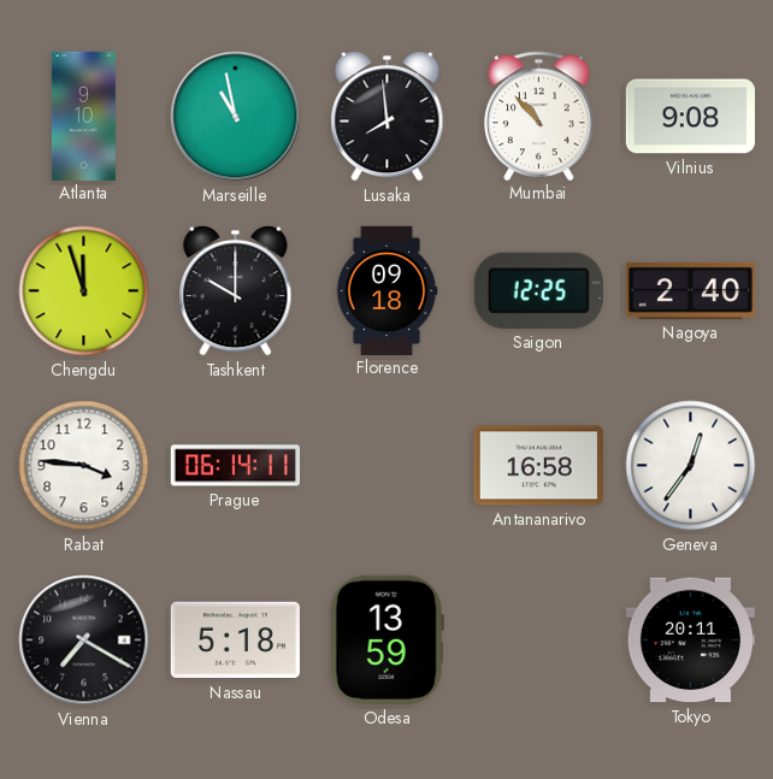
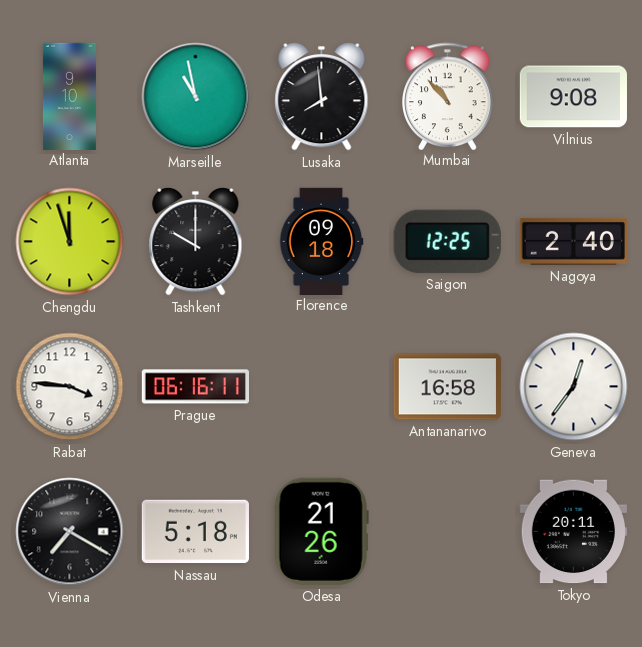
Prague: 06:14 -> 06:16 (195, 387)
Odesa: 13:59 -> 21:26 (321, 531)
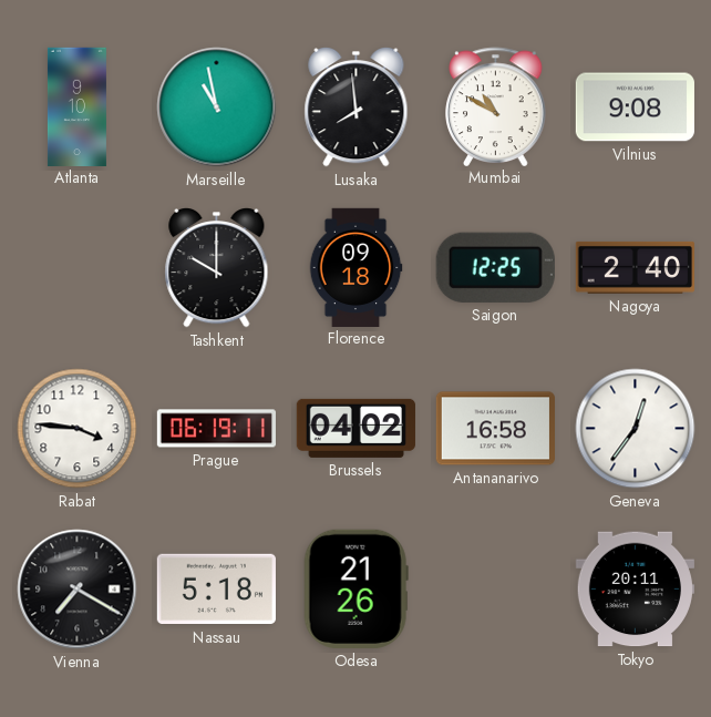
Mumbai: 10:53 -> 10:50 (496, 106)
Chengdu: 11:57 -> none (70, 242)
Prague: 06:16 -> 06:19 (216, 429)
Brussels: none -> 04:02 (355, 428)
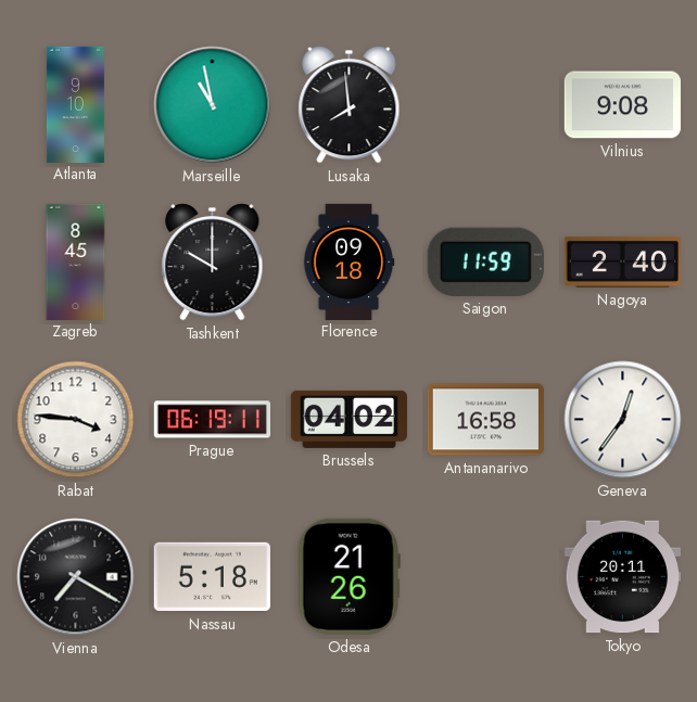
Mumbai: 10:50 -> none (496, 106)
Zagreb: none -> 8:45 (76, 261)
Saigon: 12:25 -> 11:59 (485, 261)
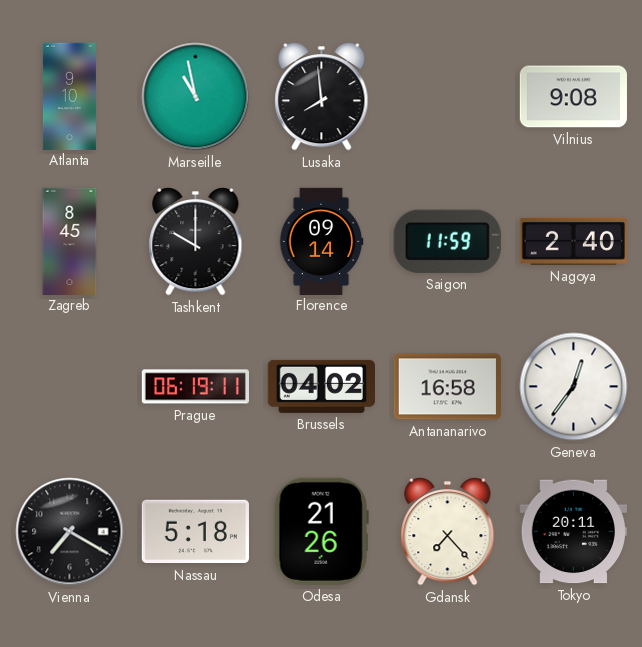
Florence: 09:18 -> 09:14 (321, 241)
Rabat: 3:46 -> none (76, 420)
Gdansk: none -> 7:23 (448, 531)
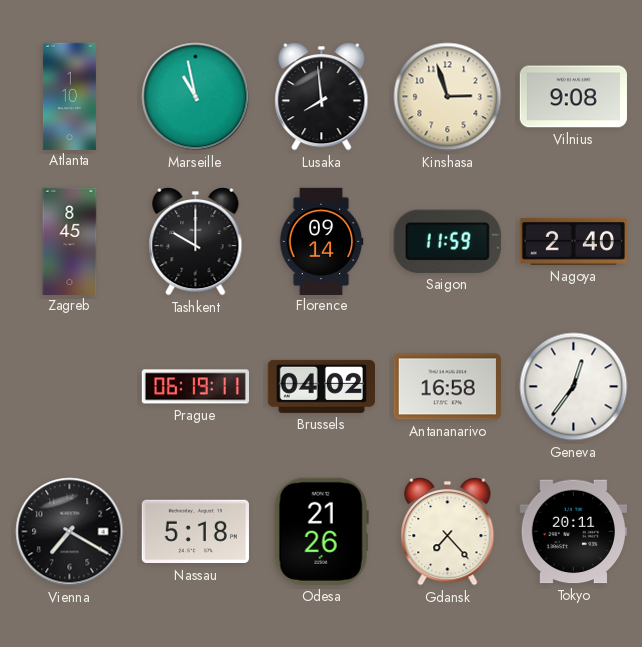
Atlanta: 9:10 -> 1:10 (69, 96)
Kinshasa: none -> 2:57 (448, 97)
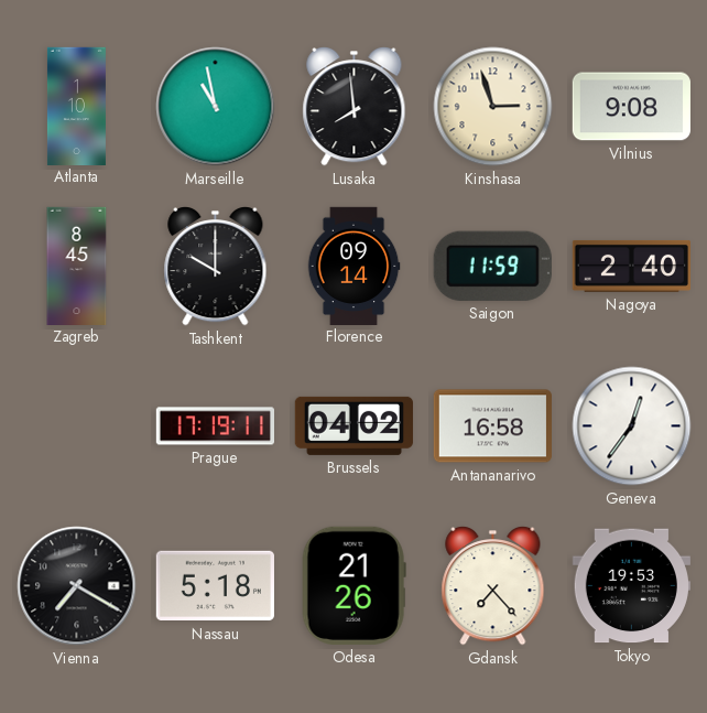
Prague: 06:19 -> 17:19 (215, 426)
Tokyo: 20:11 -> 19:53 (631, 586)
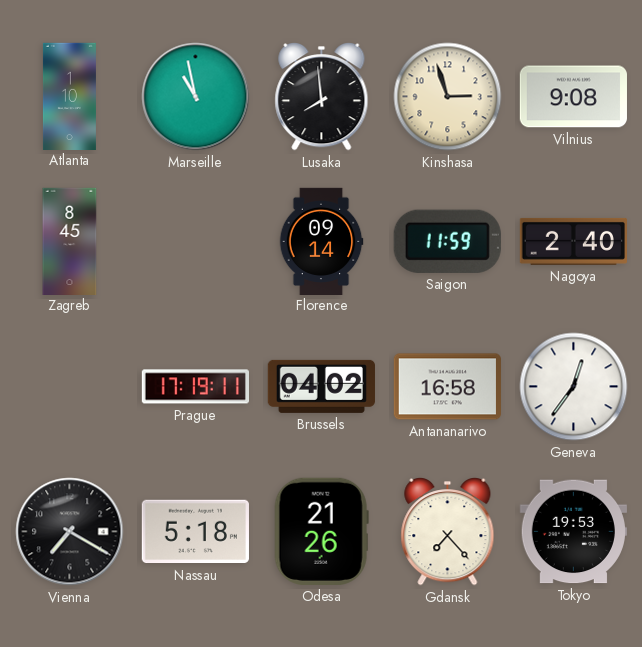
Tashkent: 10:00 -> none (216, 266)
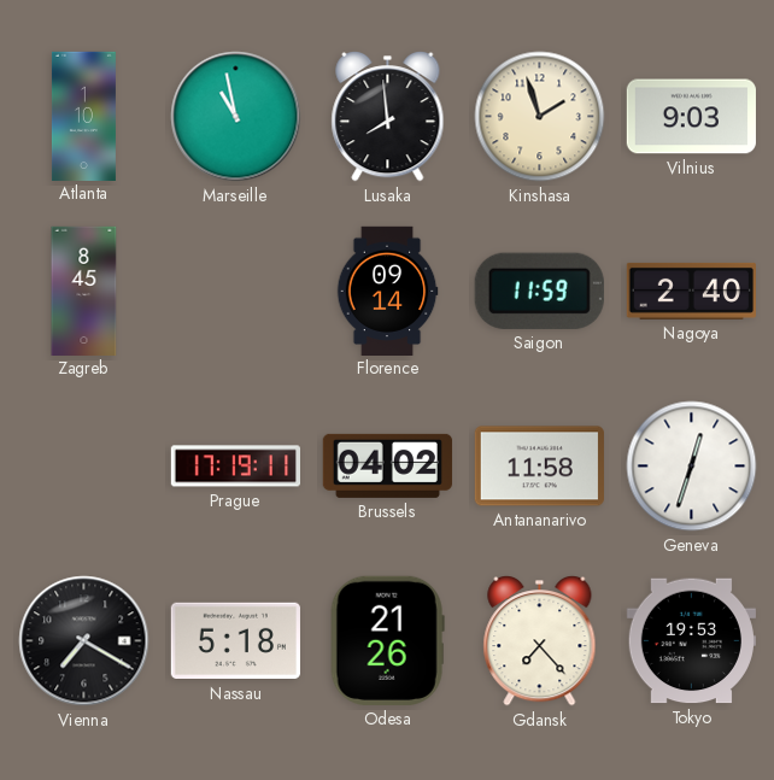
Kinshasa: 2:57 -> 1:57 (540, 117)
Vilnius: 9:08 -> 9:03 (691, 117)
Antananarivo: 16:58 -> 11:58 (539, 467)
Geneva: 12:36 -> 12:33 (692, 467)
